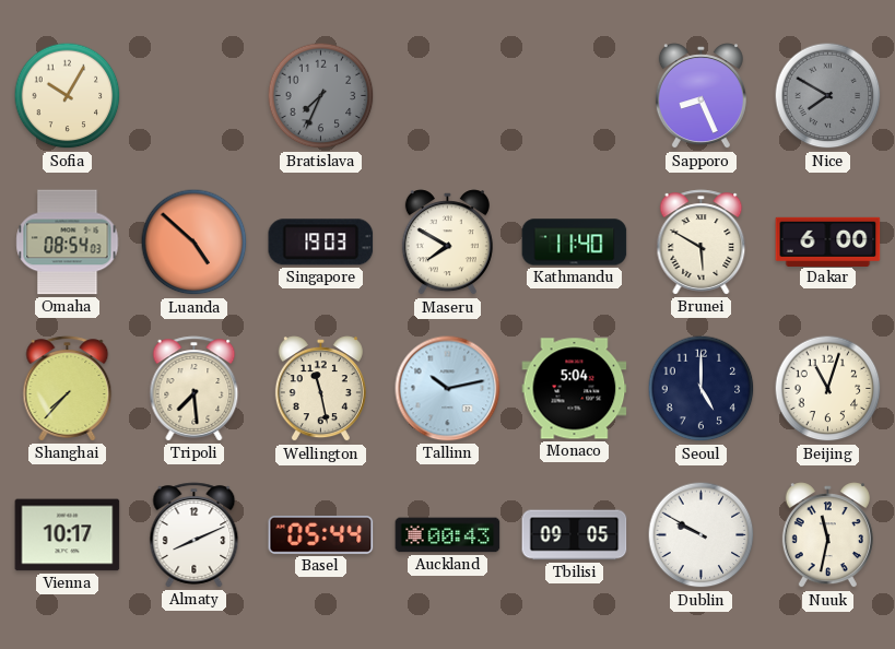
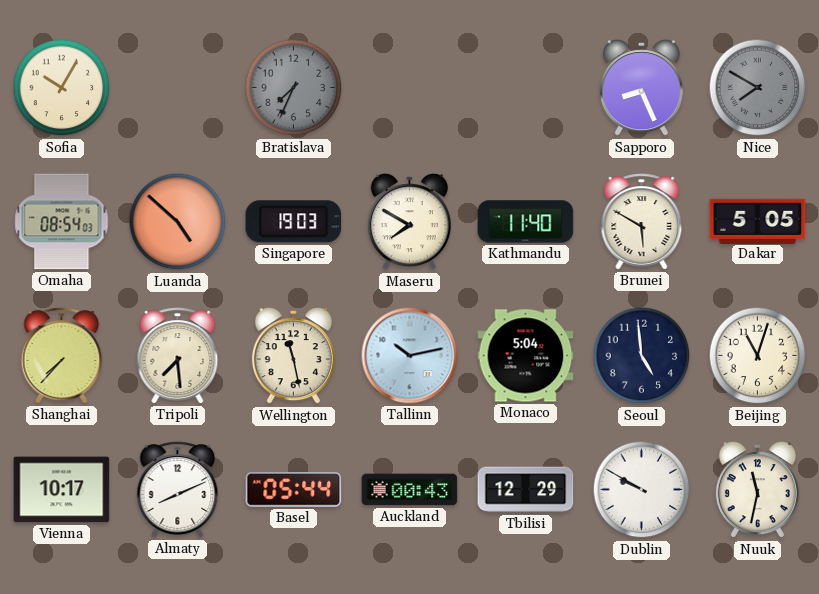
Dakar: 6:00 -> 5:05 (758, 221)
Seoul: 5:00 -> 4:59 (642, 356)
Tbilisi: 09:05 -> 12:29 (526, 490)
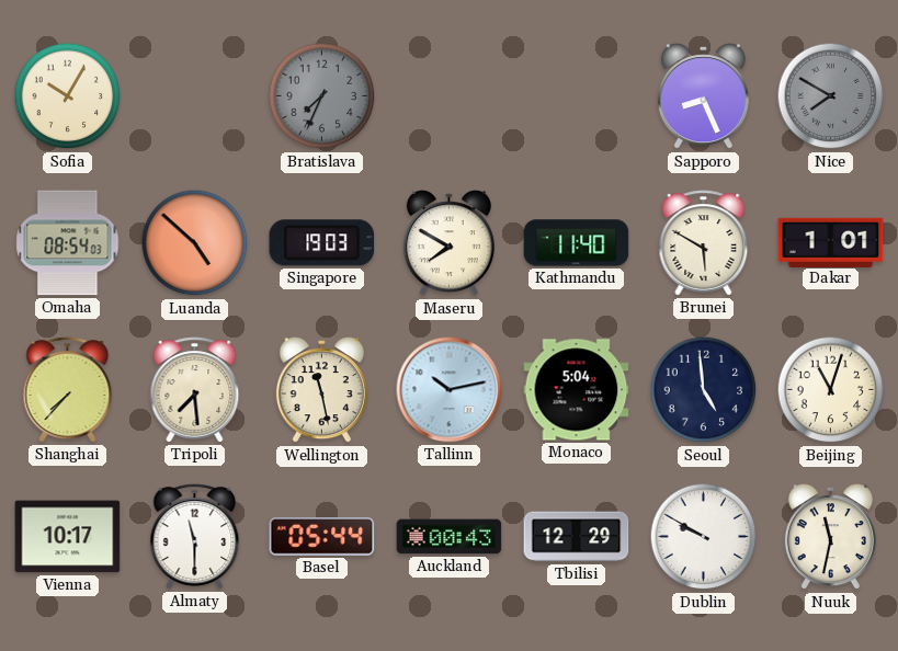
Dakar: 5:05 -> 1:01 (831, 242)
Almaty: 8:11 -> 11:30 (195, 537)
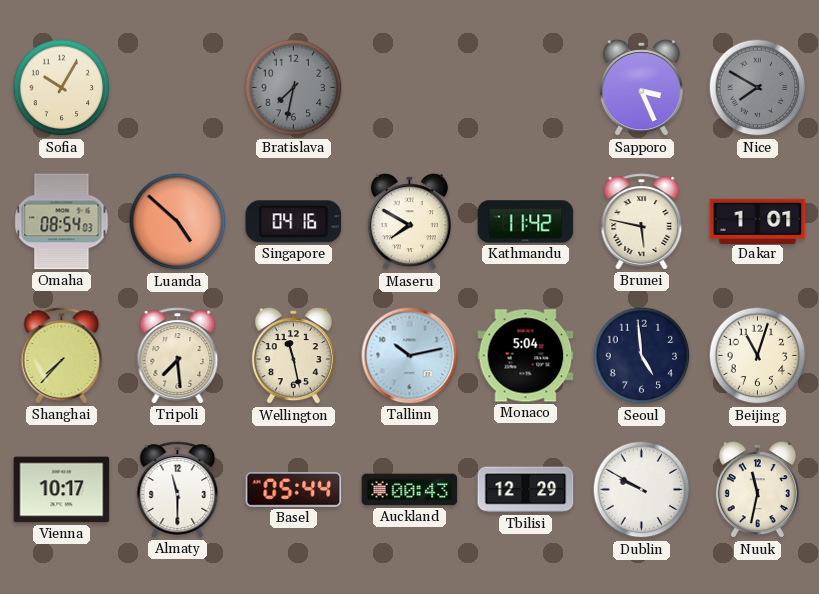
Bratislava: 7:34 -> 7:32 (294, 88)
Sapporo: 8:26 -> 3:26 (641, 88)
Singapore: 19:03 -> 04:16 (294, 222)
Kathmandu: 11:40 -> 11:42 (526, 222)
Brunei: 5:50 -> 5:47 (642, 222)
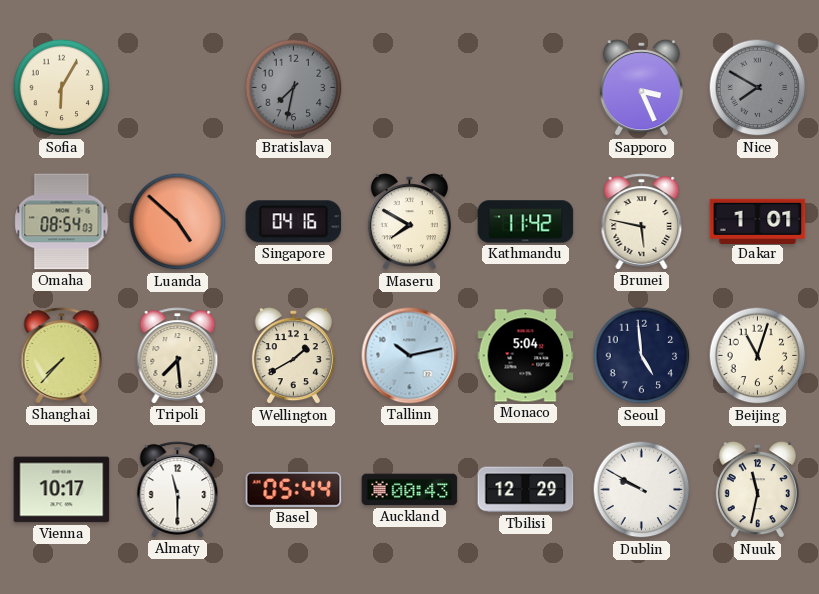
Sofia: 10:05 -> 6:05 (62, 88)
Wellington: 11:28 -> 1:40 (293, 356)
